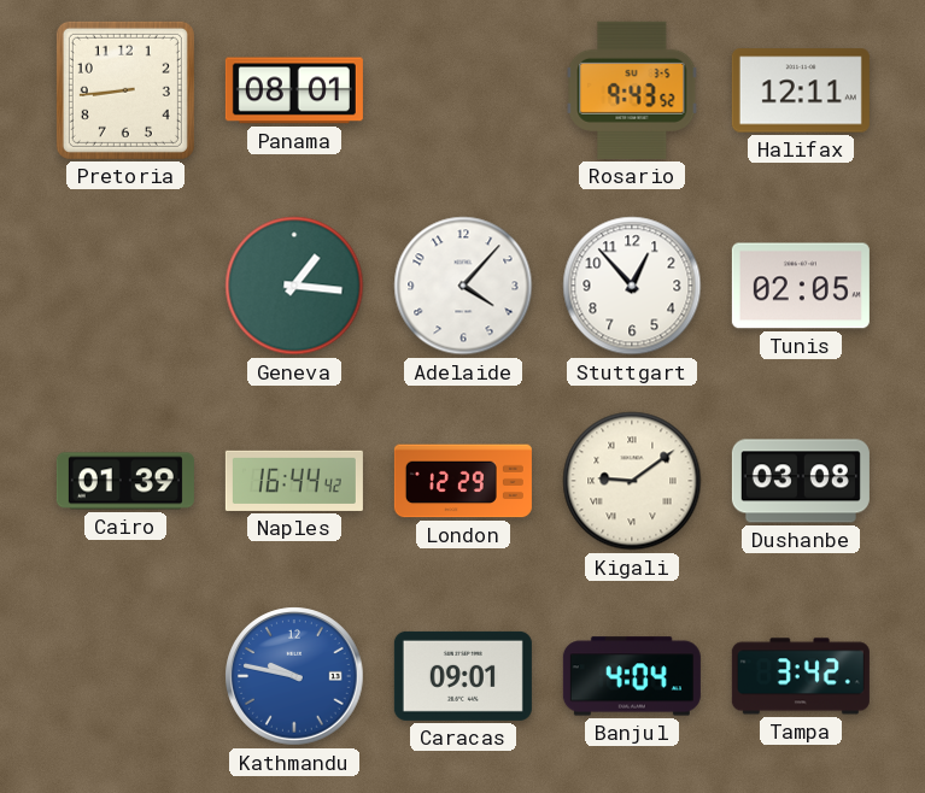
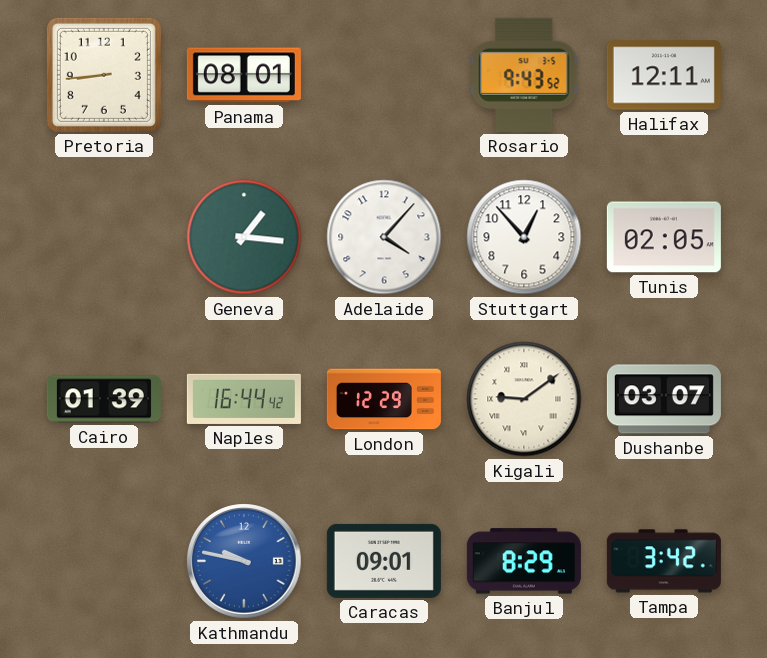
Dushanbe: 03:08 -> 03:07 (664, 399)
Banjul: 4:04 -> 8:29 (524, 561)
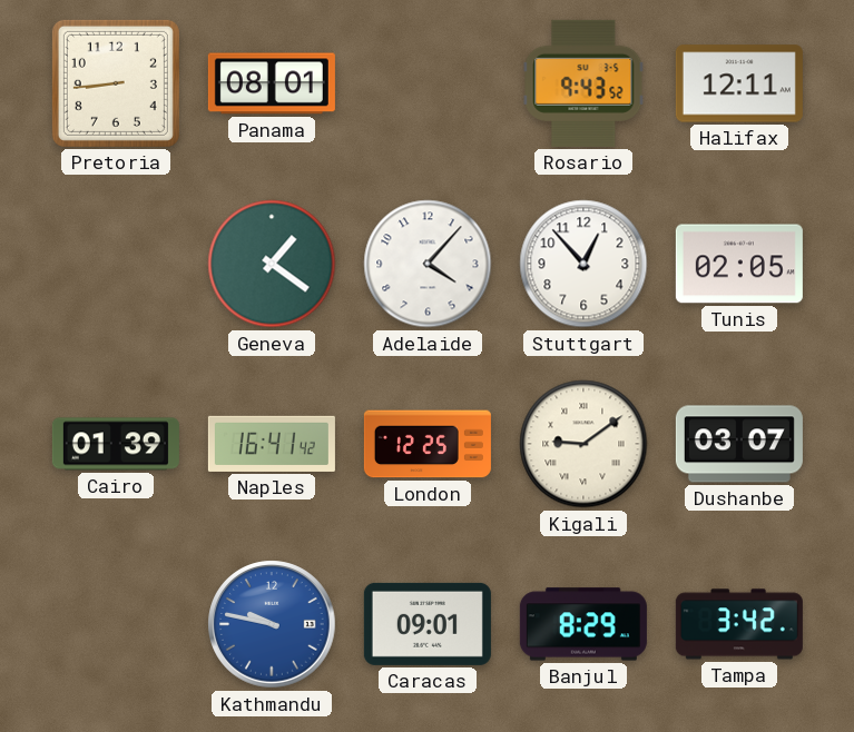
Geneva: 1:16 -> 1:21 (272, 264)
Naples: 16:44 -> 16:41 (272, 444)
London: 12:29 -> 12:25 (428, 444)
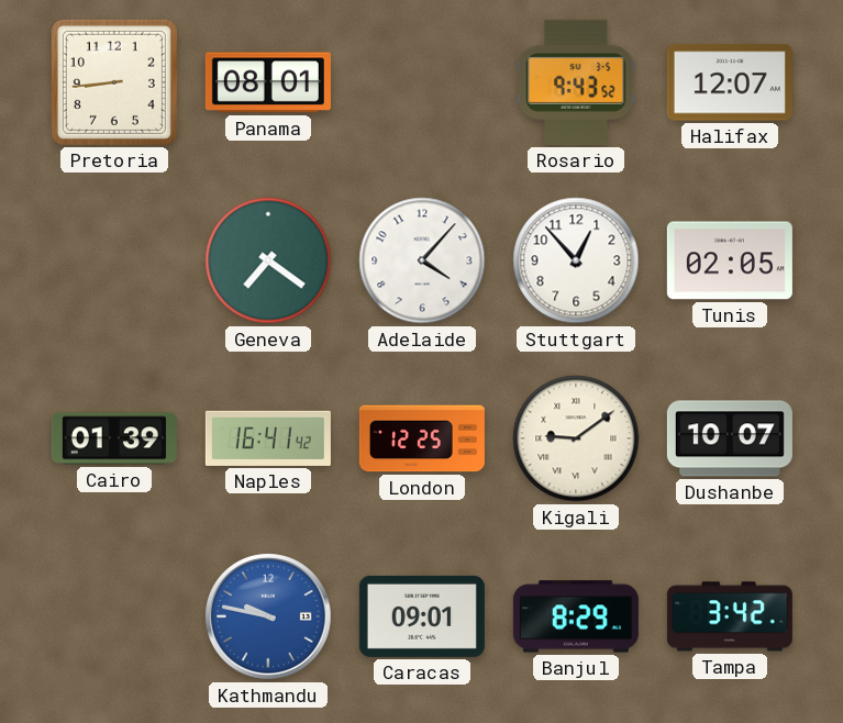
Halifax: 12:11 -> 12:07 (730, 82)
Geneva: 1:21 -> 7:21 (268, 260)
Dushanbe: 03:07 -> 10:07 (730, 438)
